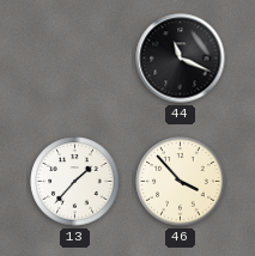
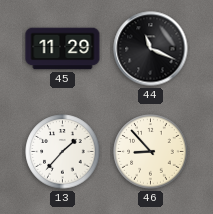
45: none -> 11:29 (63, 49)
46: 3:53 -> 8:53 (151, 152)
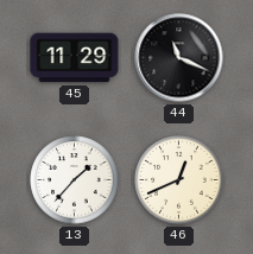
46: 8:53 -> 12:41 (179, 180)
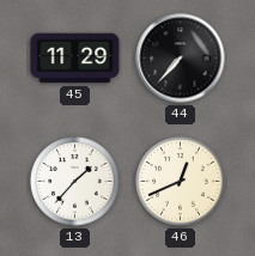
44: 11:19 -> 7:37 (181, 59)
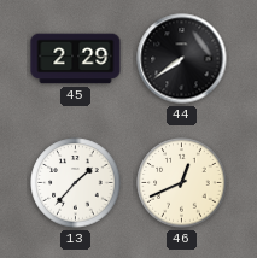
45: 11:29 -> 2:29 (76, 59)
44: 7:37 -> 7:39 (182, 59)
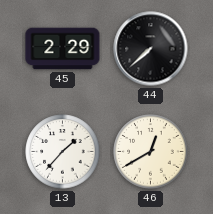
44: 7:39 -> 7:38 (151, 49)
46: 12:41 -> 12:40 (151, 152)
